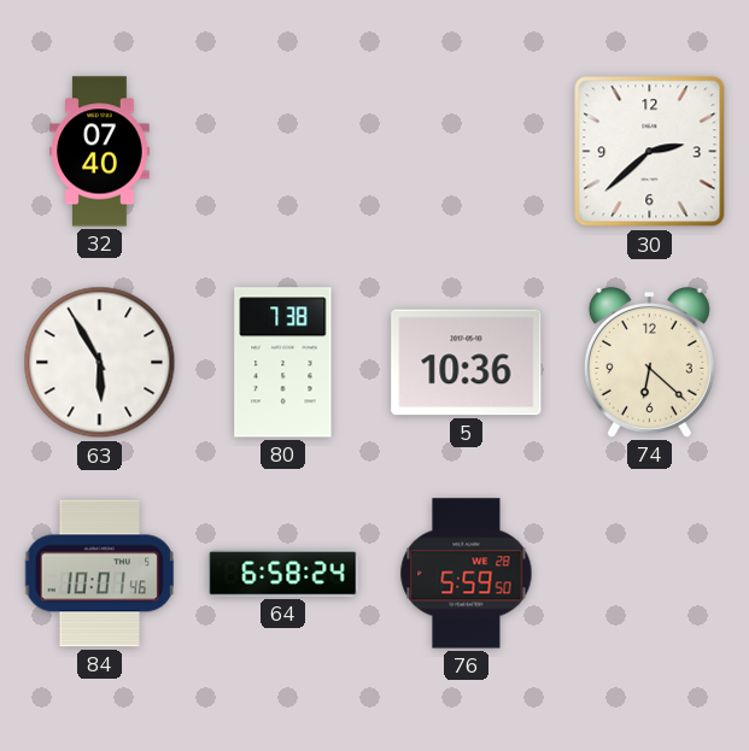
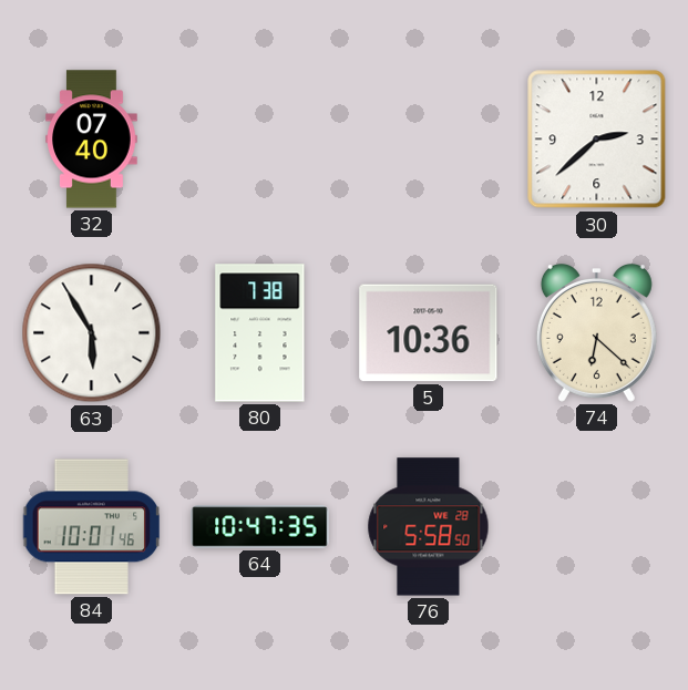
64: 6:58 -> 10:47 (260, 527)
76: 5:59 -> 5:58 (429, 527)
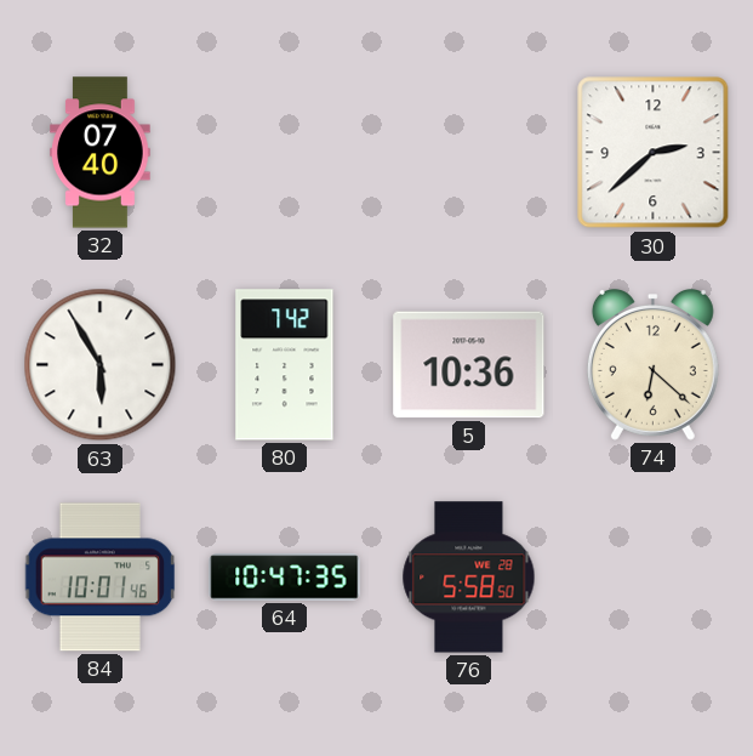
80: 7:38 -> 7:42 (285, 365)
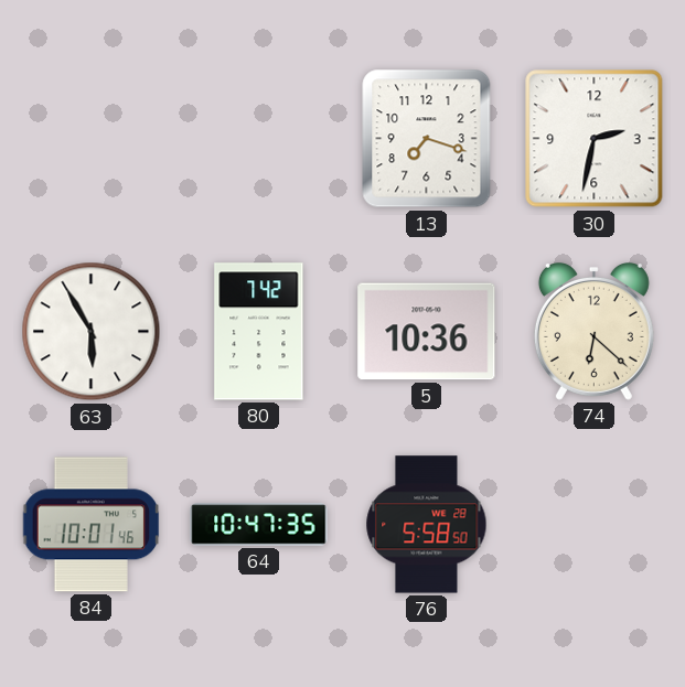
32: 07:40 -> none (101, 153)
13: none -> 7:18 (427, 139)
30: 2:38 -> 2:32 (595, 139)
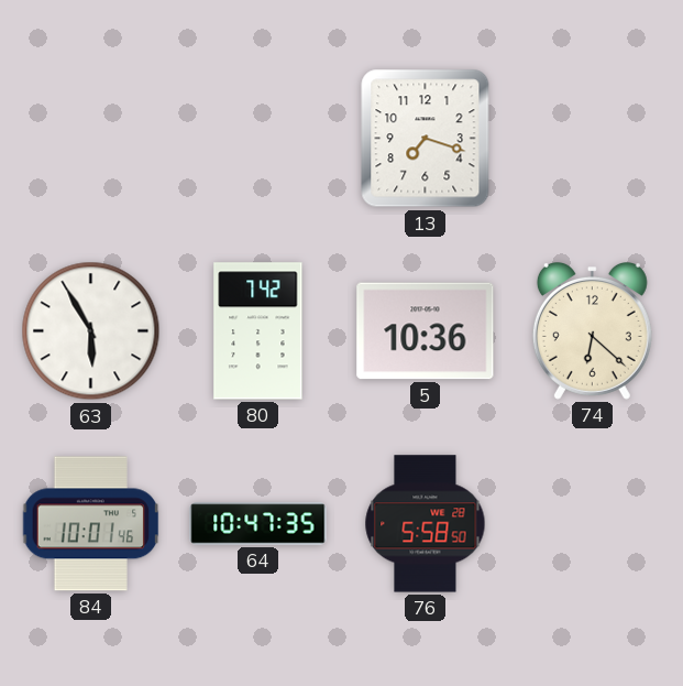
30: 2:32 -> none (595, 139)
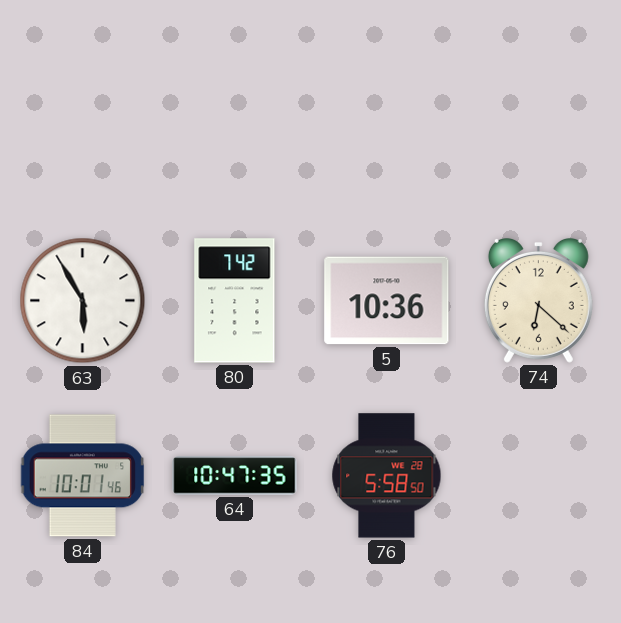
13: 7:18 -> none (426, 139)
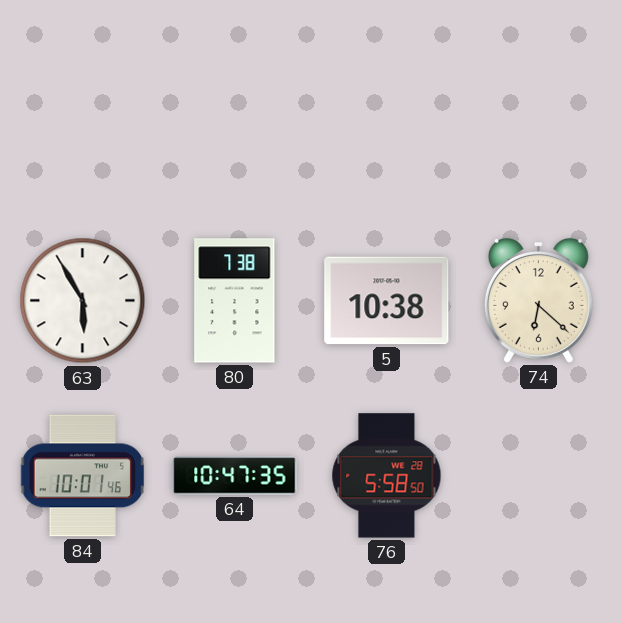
80: 7:42 -> 7:38 (235, 301)
5: 10:36 -> 10:38 (387, 301)
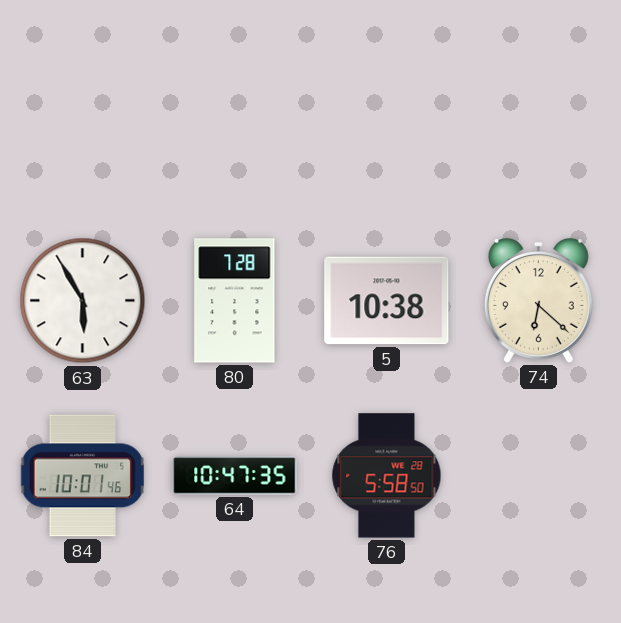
80: 7:38 -> 7:28 (235, 301)
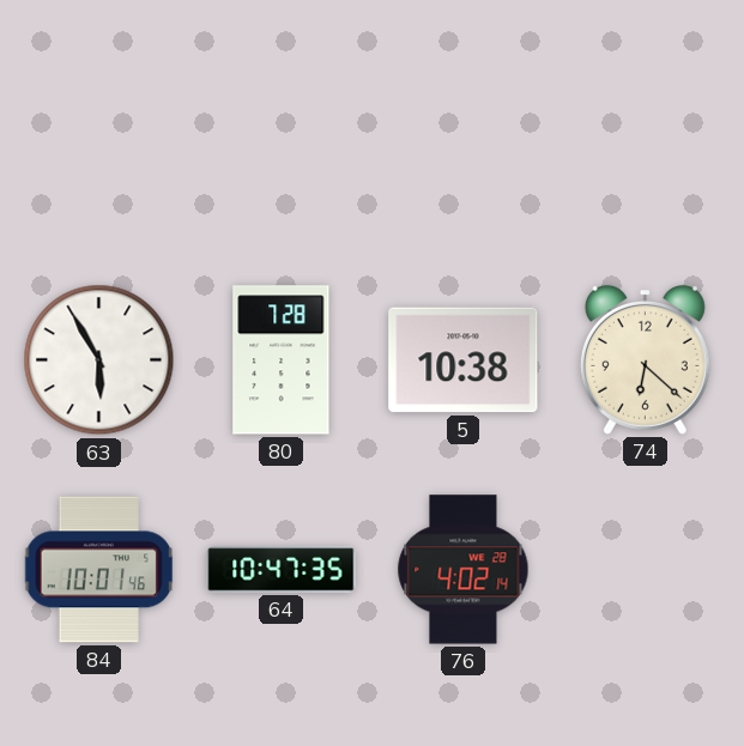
76: 5:58 -> 4:02 (464, 570)
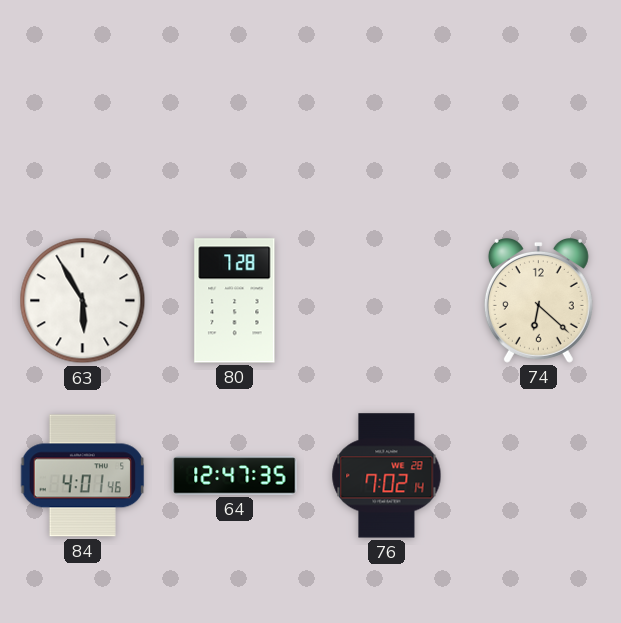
5: 10:38 -> none (464, 360)
84: 10:01 -> 4:01 (83, 476)
64: 10:47 -> 12:47 (235, 476)
76: 4:02 -> 7:02 (387, 476)
